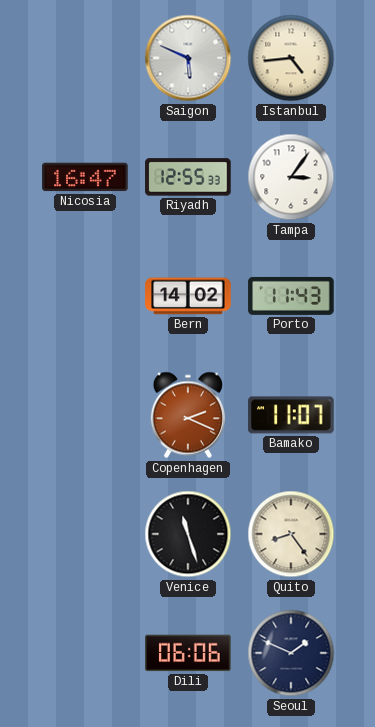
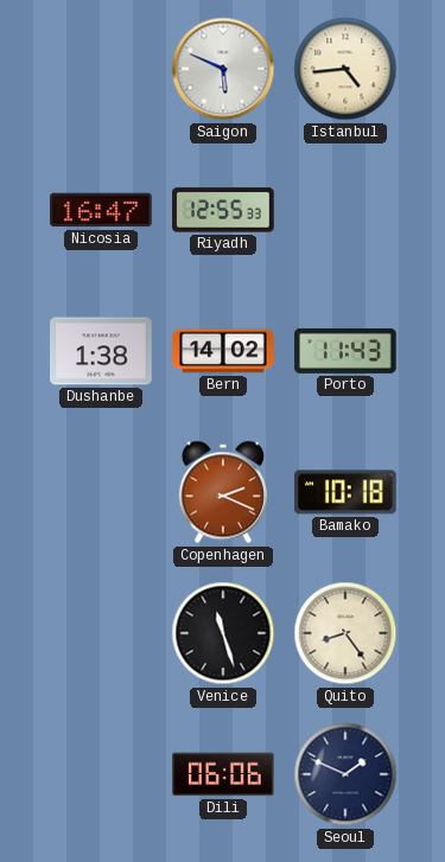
Tampa: 3:06 -> none (291, 177)
Dushanbe: none -> 1:38 (101, 351)
Bamako: 11:07 -> 10:18 (345, 492)
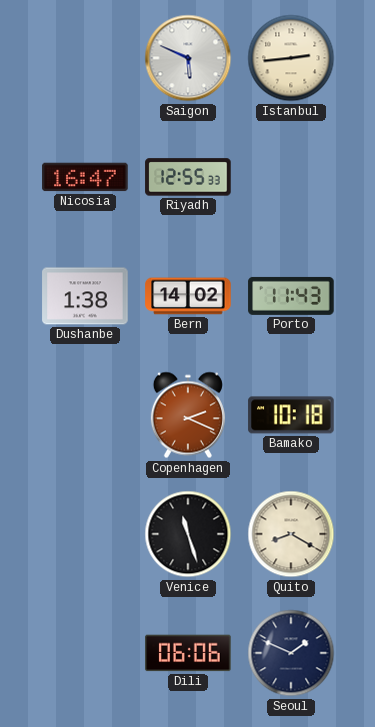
Istanbul: 4:44 -> 2:44 (291, 58)
Quito: 8:24 -> 8:20 (291, 534)
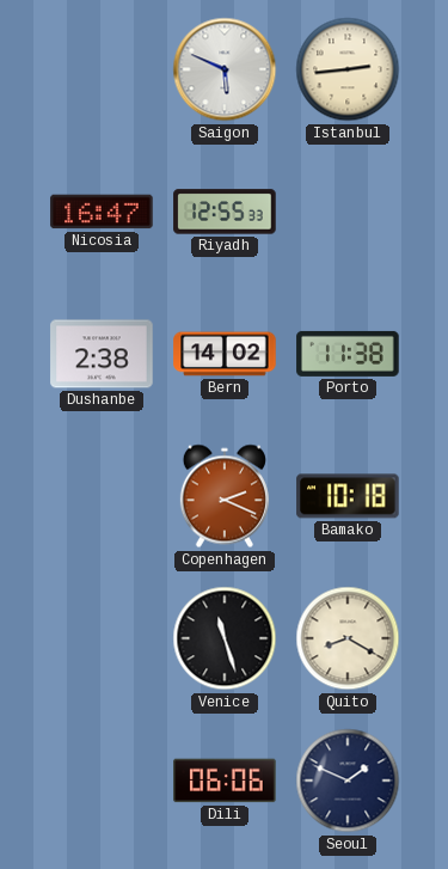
Dushanbe: 1:38 -> 2:38 (102, 354)
Porto: 11:43 -> 11:38 (348, 354)
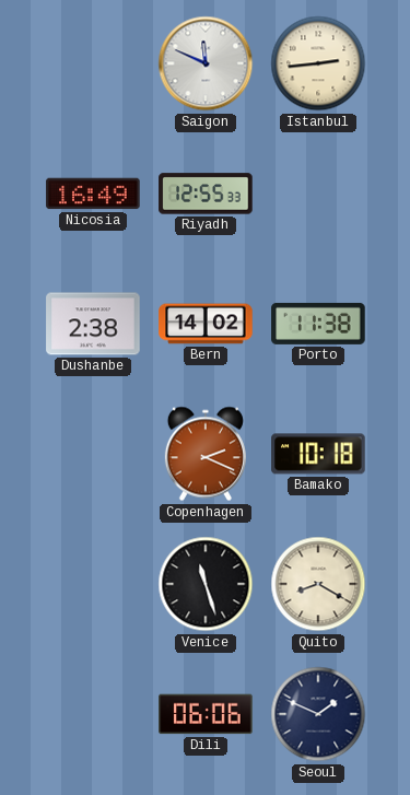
Saigon: 5:49 -> 11:49 (206, 63)
Nicosia: 16:47 -> 16:49 (93, 194)
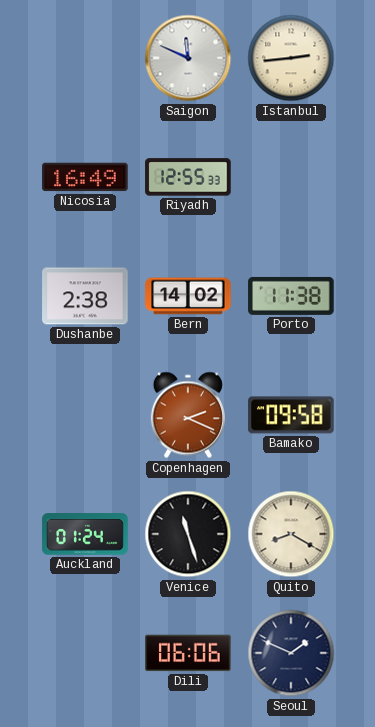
Bamako: 10:18 -> 09:58 (291, 415)
Auckland: none -> 01:24 (85, 534)
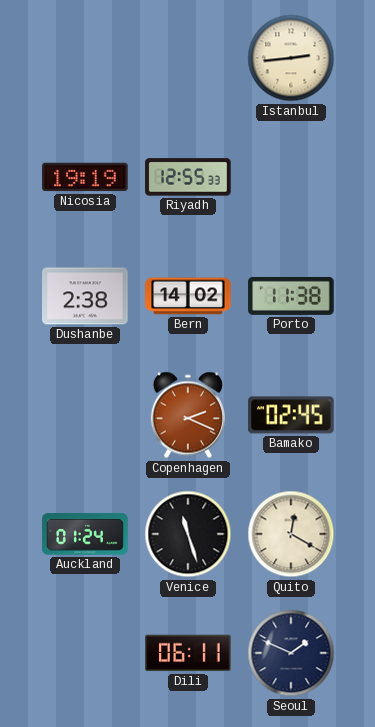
Saigon: 11:49 -> none (188, 58)
Nicosia: 16:49 -> 19:19 (85, 177)
Bamako: 09:58 -> 02:45 (291, 415)
Quito: 8:20 -> 12:20 (291, 534)
Dili: 06:06 -> 06:11 (188, 653)
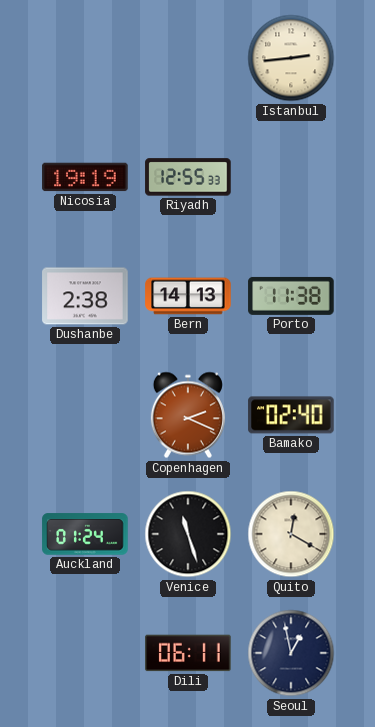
Bern: 14:02 -> 14:13 (188, 296)
Bamako: 02:45 -> 02:40 (291, 415)
Seoul: 1:49 -> 12:58 (291, 653)
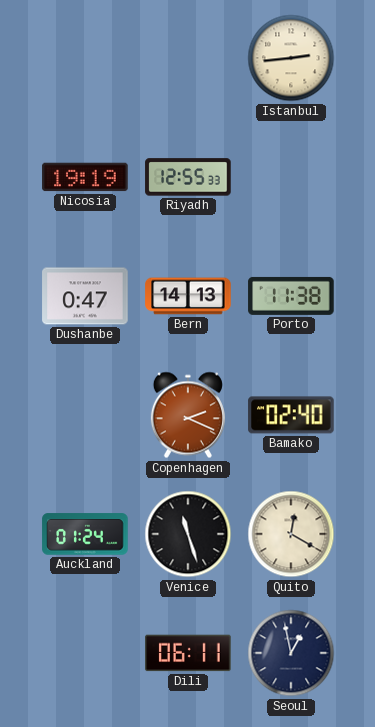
Dushanbe: 2:38 -> 0:47 (85, 296)
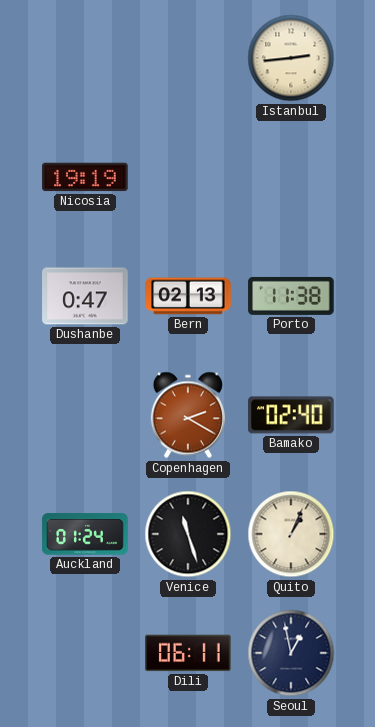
Riyadh: 12:55 -> none (188, 177)
Bern: 14:13 -> 02:13 (188, 296)
Copenhagen: 2:19 -> 2:20 (188, 415)
Quito: 12:20 -> 1:04 (291, 534)
